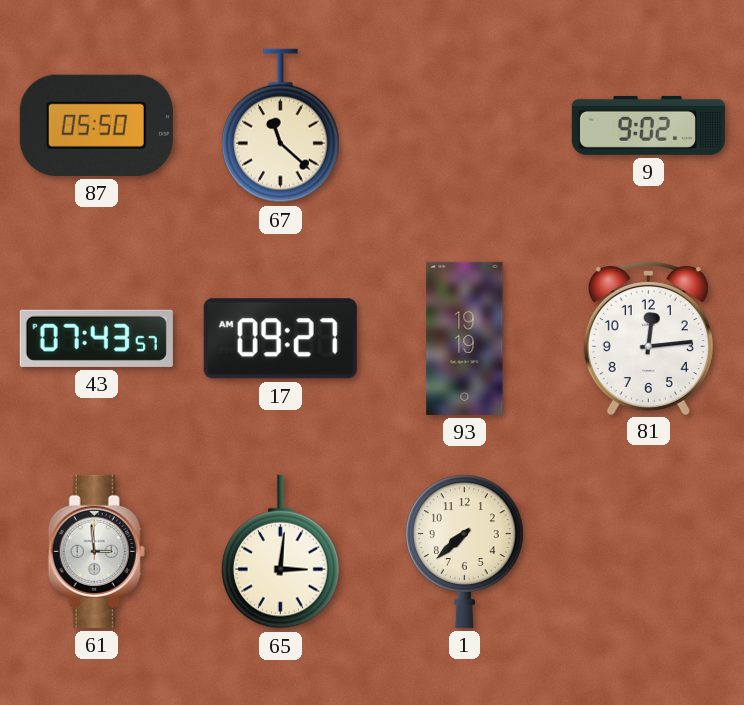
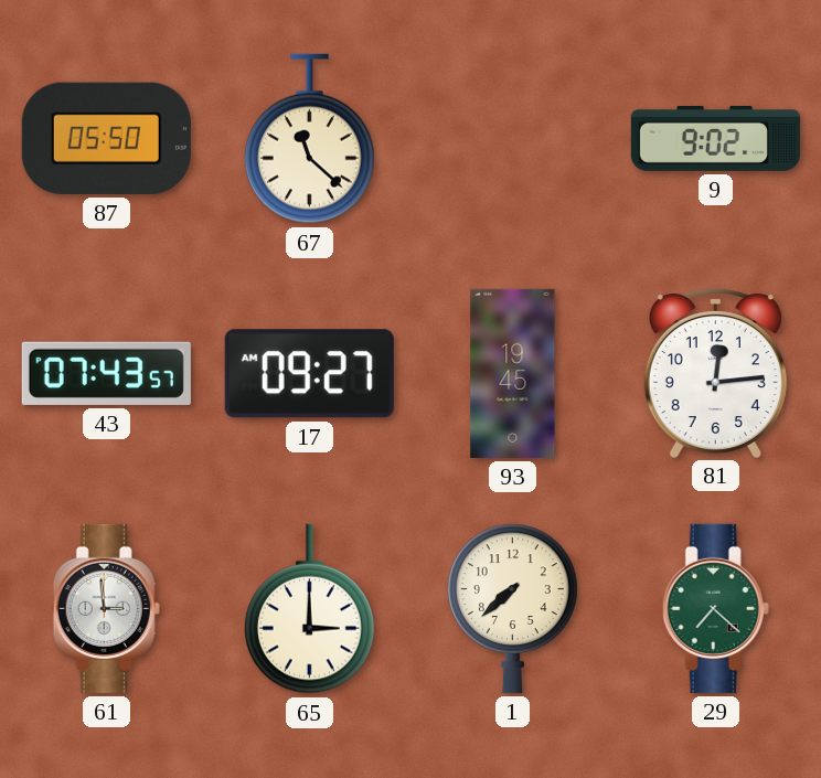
93: 19:19 -> 19:45 (513, 373)
65: 3:01 -> 3:00 (309, 609)
29: none -> 7:22 (715, 608)
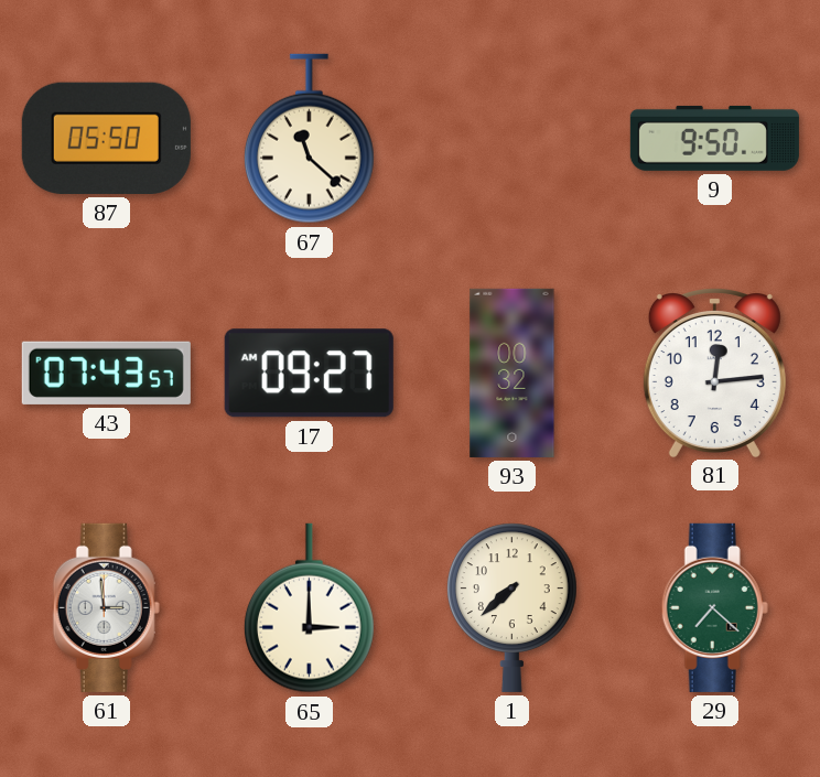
9: 9:02 -> 9:50 (714, 138)
93: 19:45 -> 00:32 (512, 373)
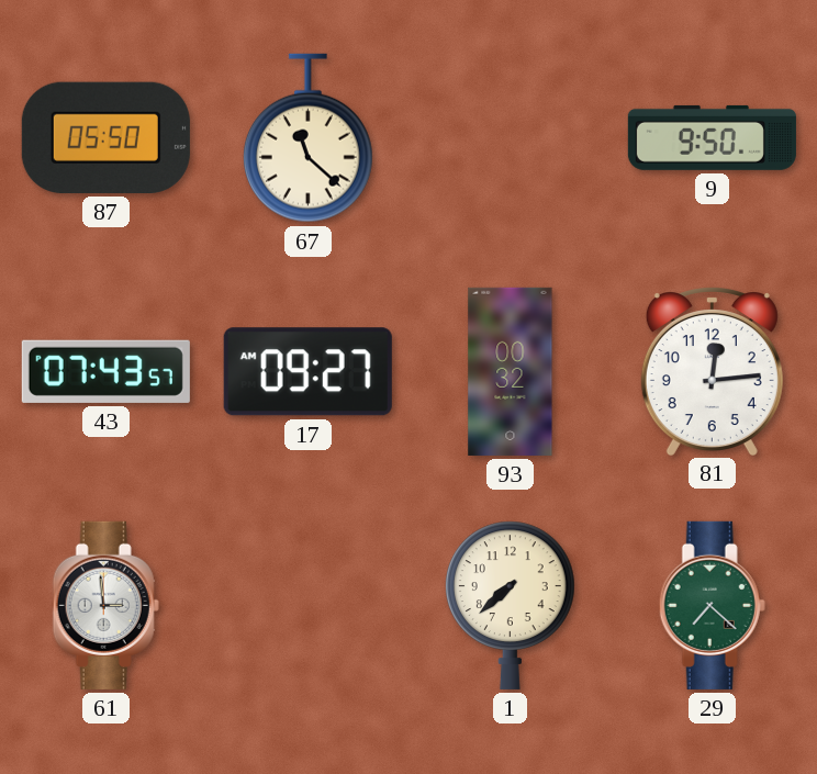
65: 3:00 -> none (309, 608)
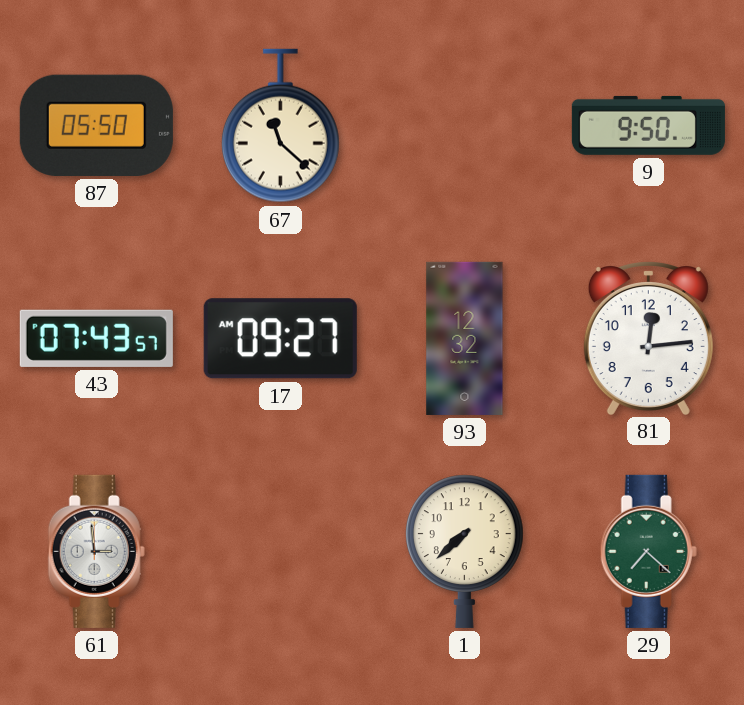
93: 00:32 -> 12:32 (465, 338)
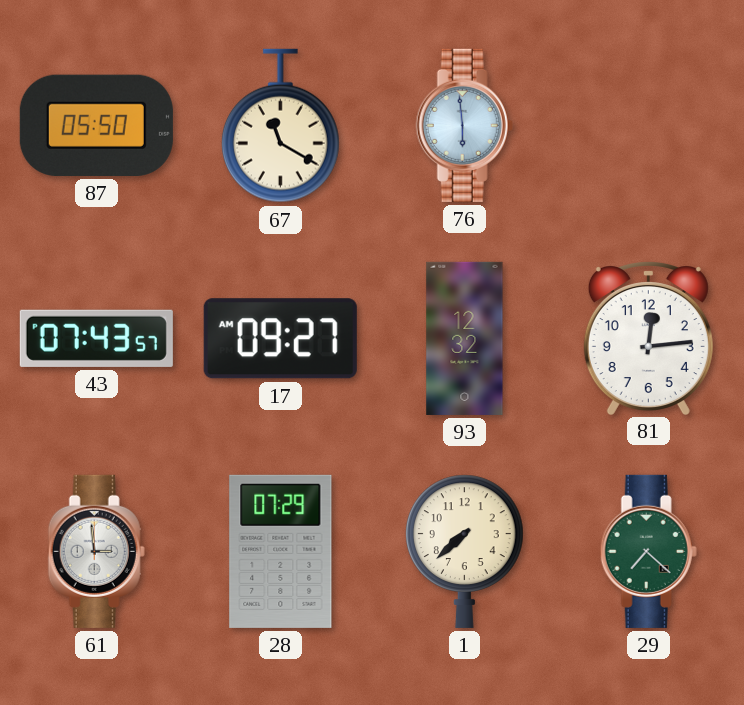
67: 11:22 -> 11:20 (280, 126)
76: none -> 5:59 (464, 125)
9: 9:50 -> none (648, 125)
28: none -> 07:29 (281, 551)
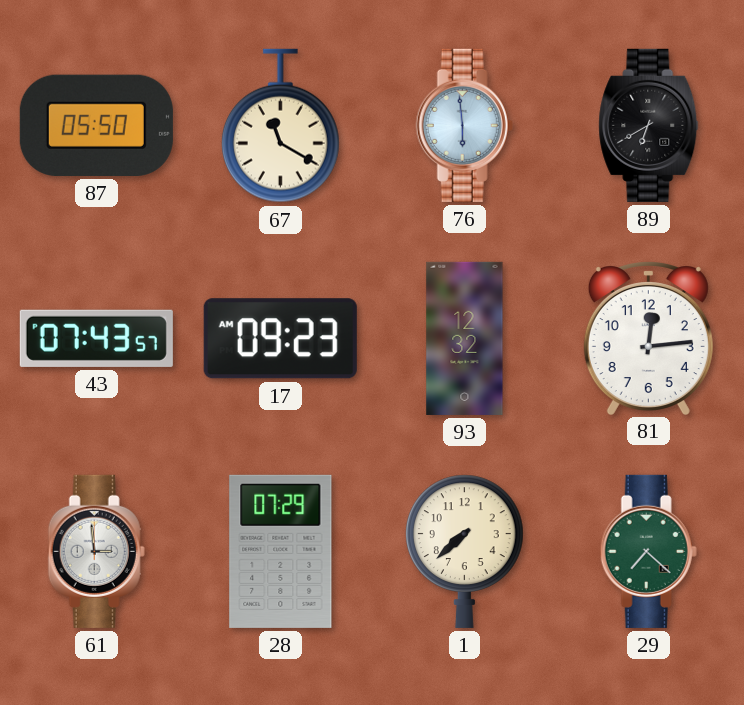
89: none -> 6:40 (649, 125)
17: 09:27 -> 09:23 (280, 339)
